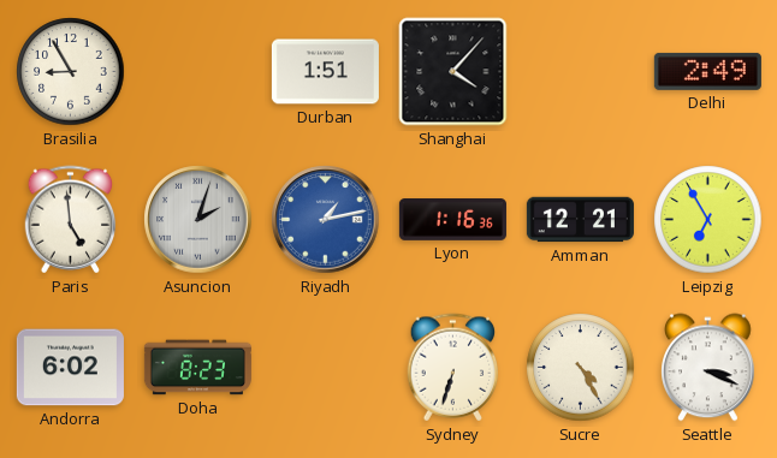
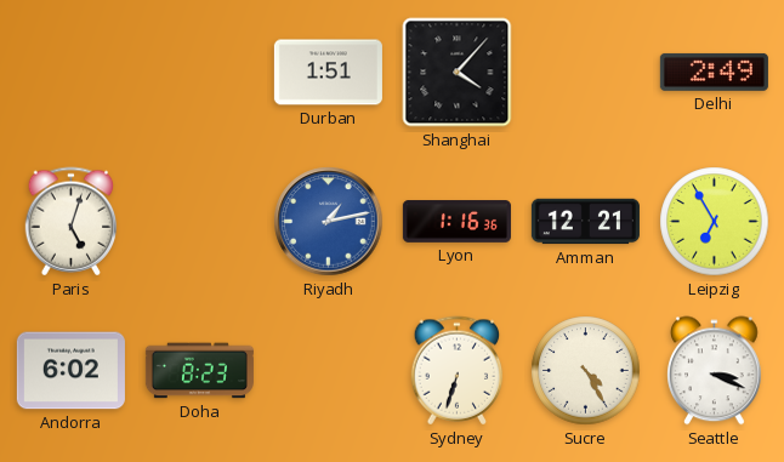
Brasilia: 8:55 -> none (71, 72)
Paris: 4:59 -> 5:03 (72, 222)
Asuncion: 2:03 -> none (198, 220)
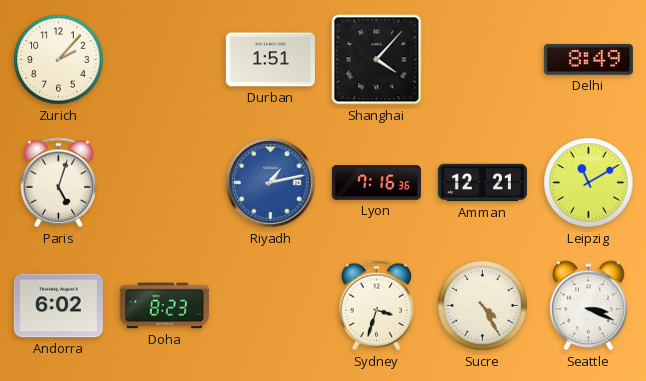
Zurich: none -> 2:07 (59, 60)
Delhi: 2:49 -> 8:49 (588, 59)
Lyon: 1:16 -> 7:16 (376, 183)
Leipzig: 6:55 -> 11:10 (589, 183)
Sydney: 6:33 -> 3:33 (377, 306)
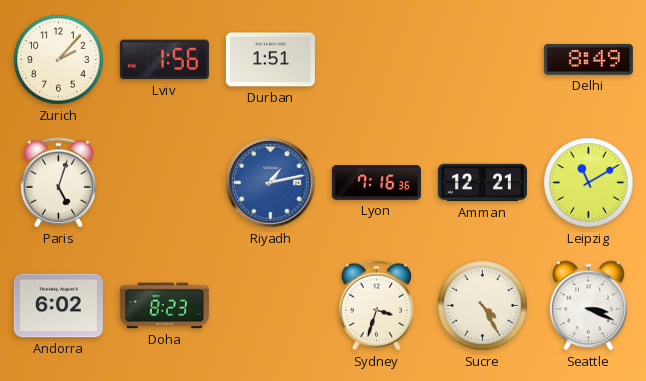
Lviv: none -> 1:56 (164, 60)
Shanghai: 4:07 -> none (377, 60)
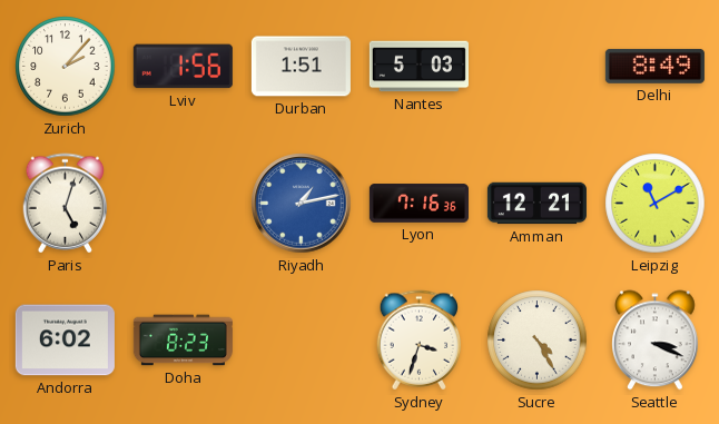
Nantes: none -> 5:03 (418, 67)
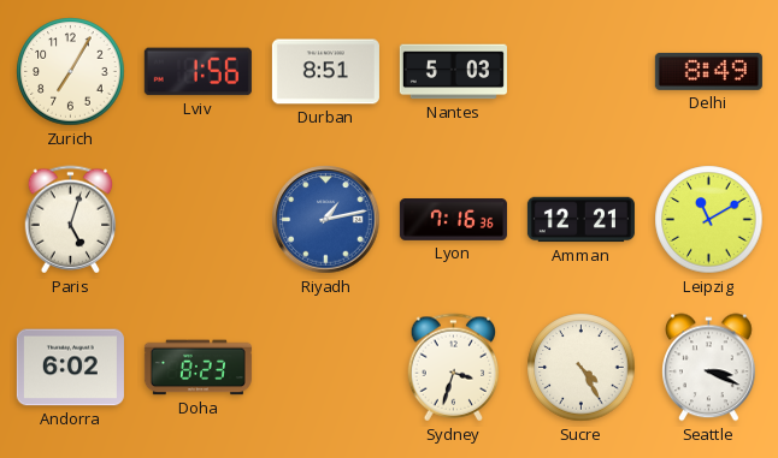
Zurich: 2:07 -> 7:05 (71, 72)
Durban: 1:51 -> 8:51 (325, 72)
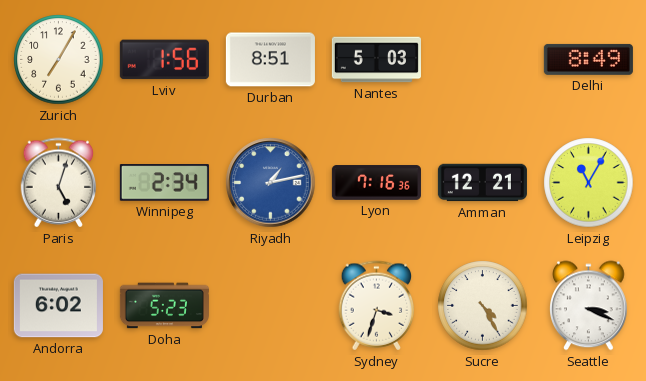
Winnipeg: none -> 2:34 (164, 183)
Leipzig: 11:10 -> 11:05 (589, 183)
Doha: 8:23 -> 5:23 (164, 306)
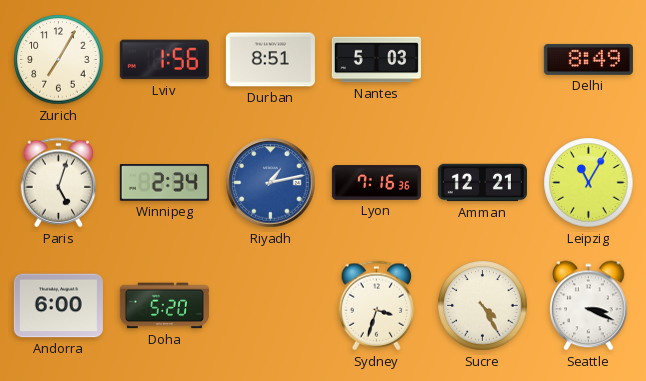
Andorra: 6:02 -> 6:00 (58, 306)
Doha: 5:23 -> 5:20 (164, 306)
